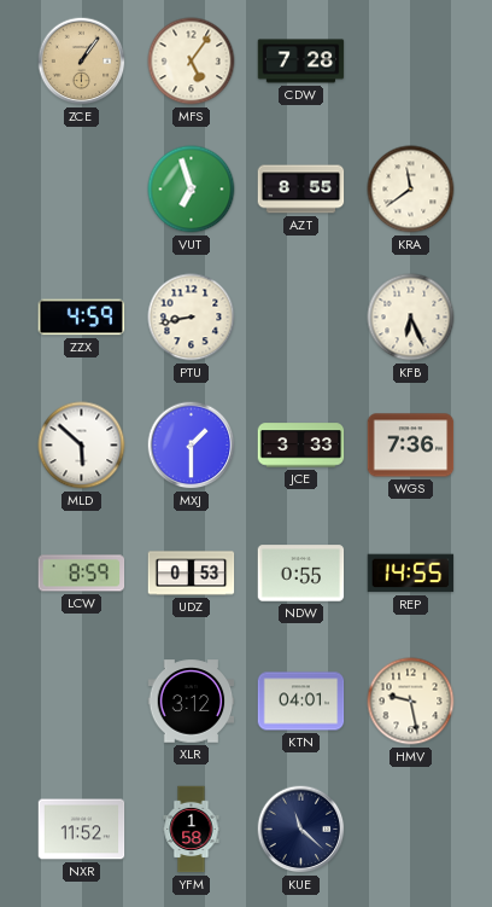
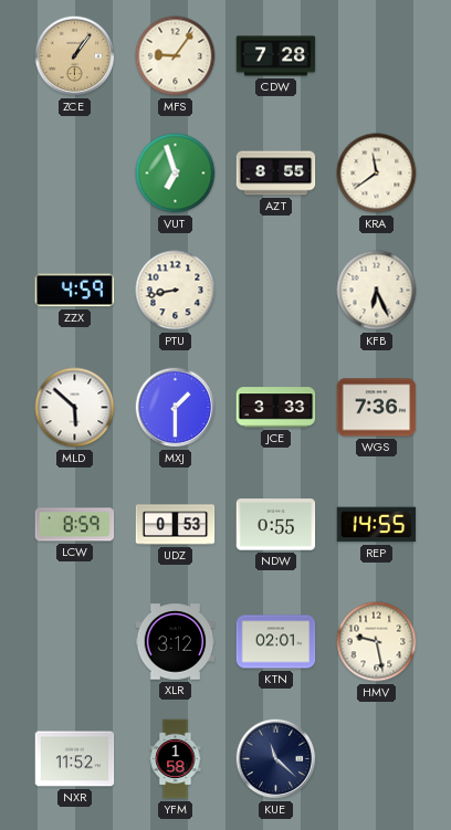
MFS: 5:06 -> 9:06 (176, 56)
KTN: 04:01 -> 02:01 (276, 642)
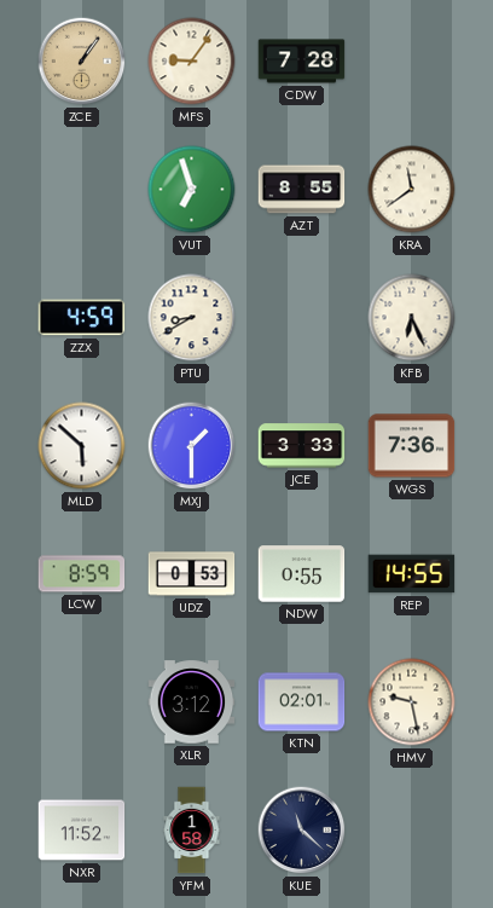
PTU: 8:43 -> 8:40 (192, 318)
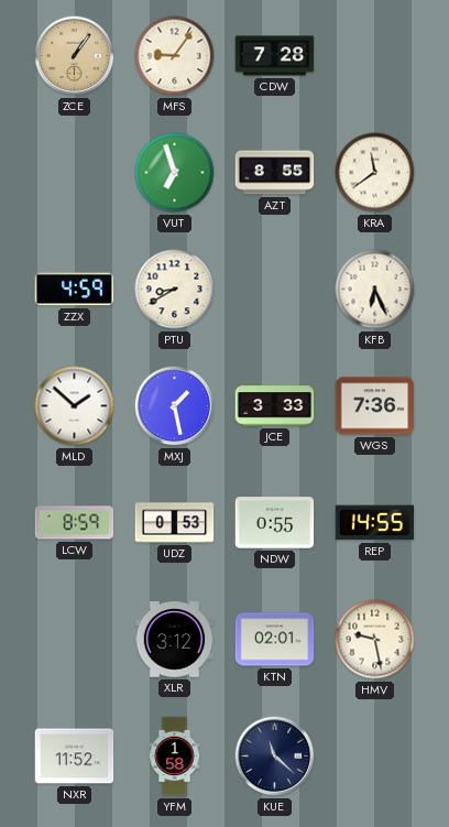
MLD: 5:52 -> 1:52 (75, 406)
MXJ: 1:30 -> 1:28 (175, 406)
